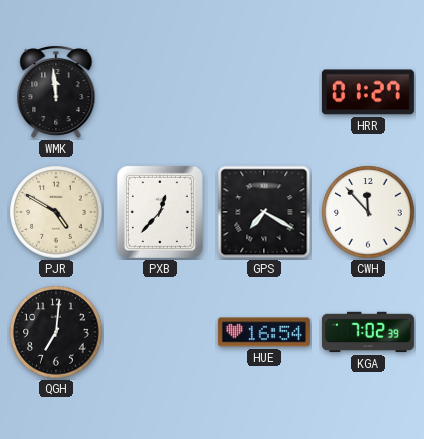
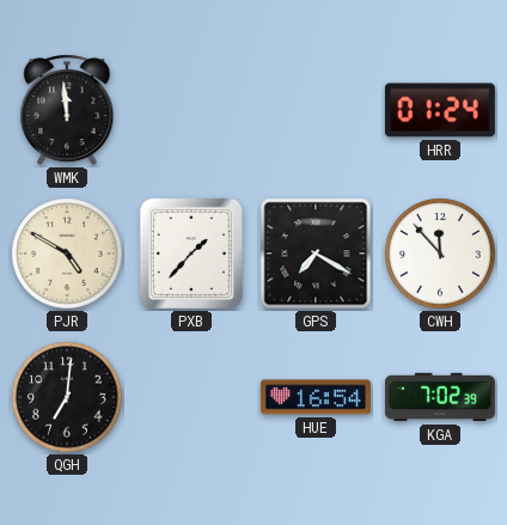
HRR: 01:27 -> 01:24 (440, 110)
PXB: 12:37 -> 1:37 (191, 254)
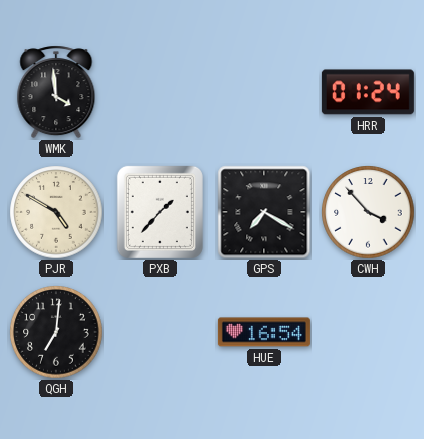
WMK: 11:59 -> 3:59 (56, 92)
CWH: 11:53 -> 3:53 (368, 212)
KGA: 7:02 -> none (440, 397)
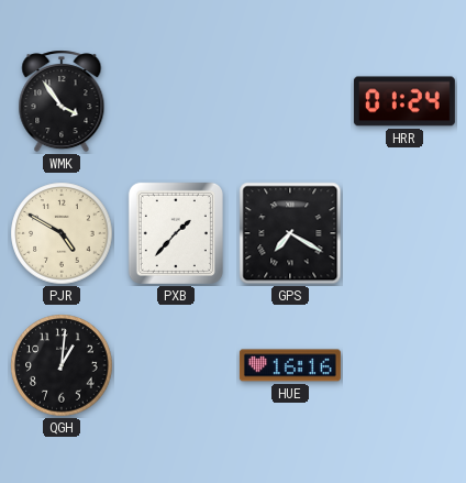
WMK: 3:59 -> 3:54 (62, 101)
CWH: 3:53 -> none (368, 212)
QGH: 7:01 -> 1:01 (62, 365)
HUE: 16:54 -> 16:16 (290, 365)
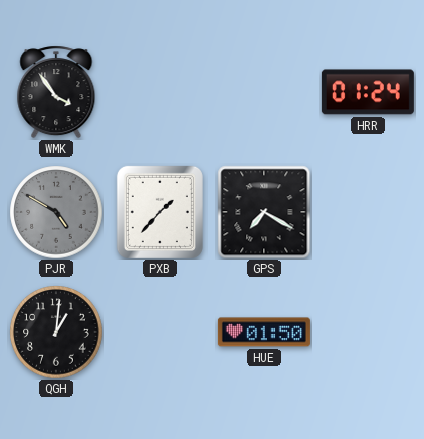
PJR dial: cream -> grey (56, 212)
HUE: 16:16 -> 01:50 (264, 332)
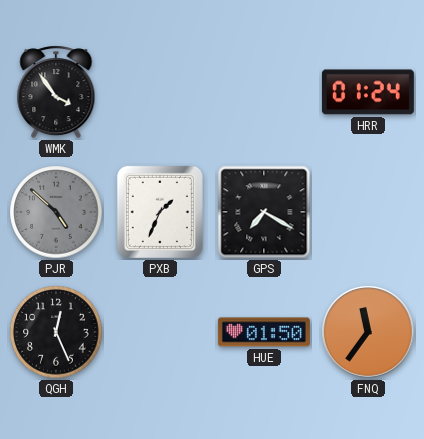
PJR: 4:50 -> 4:52 (56, 212)
PXB: 1:37 -> 1:34 (160, 212)
QGH: 1:01 -> 12:26 (56, 332)
FNQ: none -> 11:36 (368, 332)
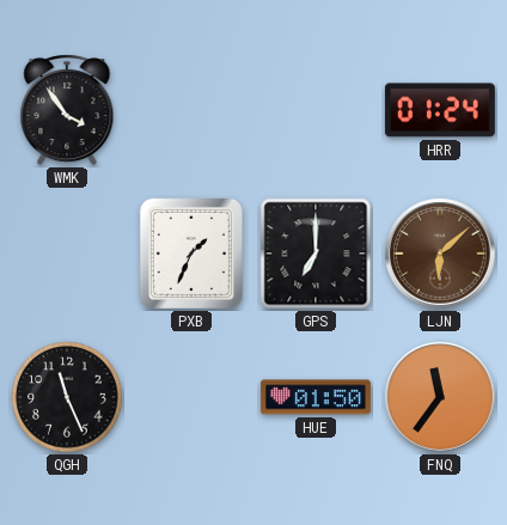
PJR: 4:52 -> none (56, 212)
GPS: 7:20 -> 7:00 (316, 254)
LJN: none -> 6:08 (440, 254)
QGH: 12:26 -> 11:26 (67, 397)
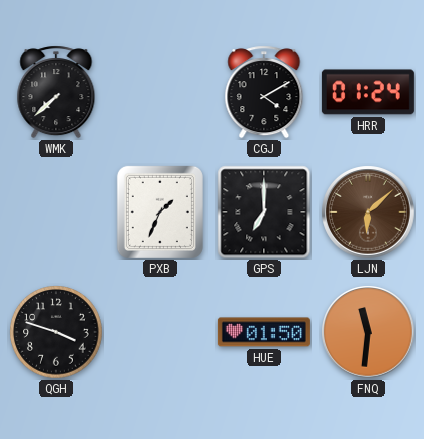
WMK: 3:54 -> 7:38 (56, 92)
CGJ: none -> 4:10 (264, 92)
QGH: 11:26 -> 3:48 (56, 332)
FNQ: 11:36 -> 11:31 (368, 332)
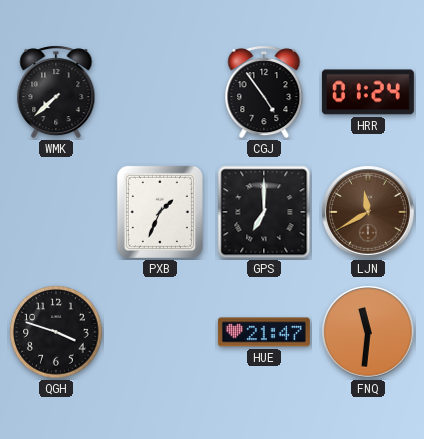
CGJ: 4:10 -> 4:54 (264, 92)
LJN: 6:08 -> 11:40 (368, 212)
HUE: 01:50 -> 21:47 (264, 332)
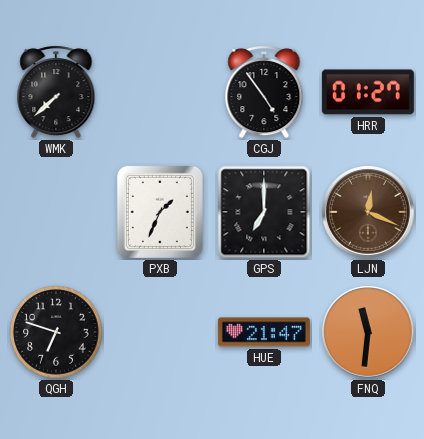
HRR: 01:24 -> 01:27 (368, 92)
LJN: 11:40 -> 12:19 (368, 212)
QGH: 3:48 -> 6:48 (56, 332)
